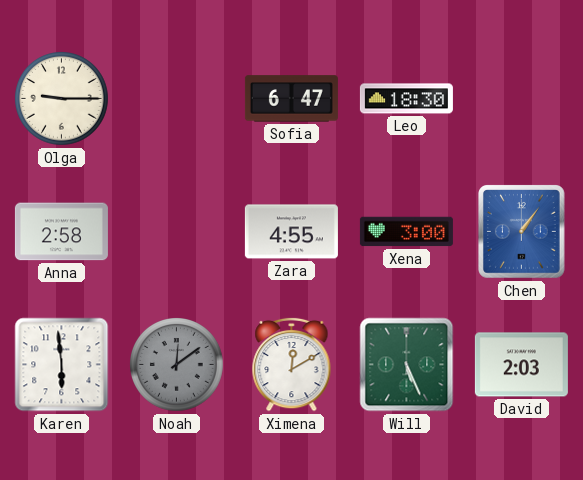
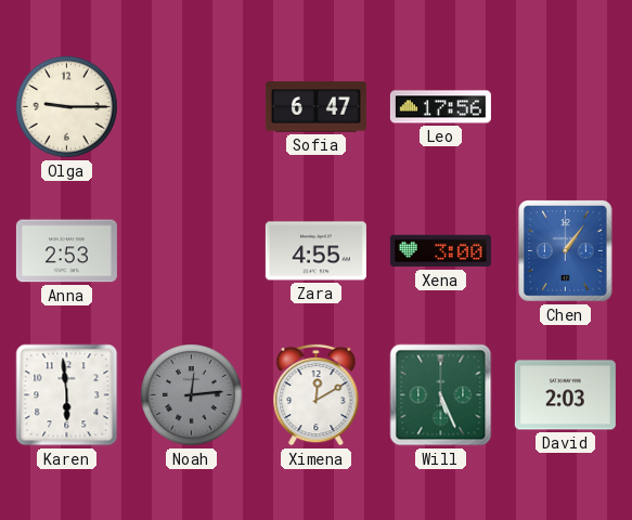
Leo: 18:30 -> 17:56 (440, 107)
Anna: 2:58 -> 2:53 (66, 251)
Noah: 12:09 -> 12:14 (192, 395)
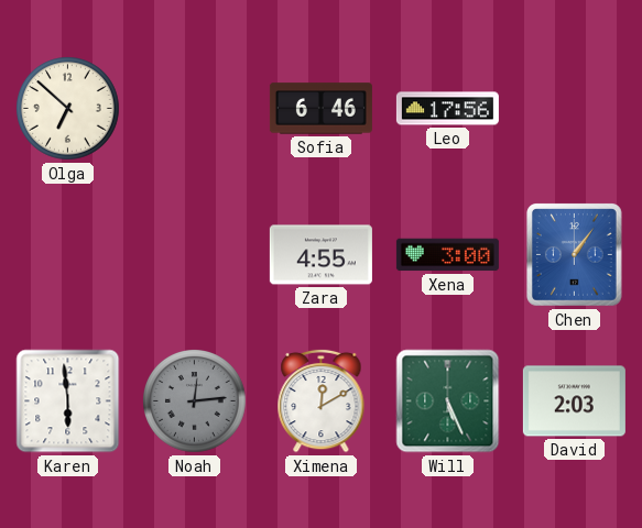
Olga: 9:15 -> 6:52 (68, 109)
Sofia: 6:47 -> 6:46 (320, 109)
Anna: 2:53 -> none (66, 251)
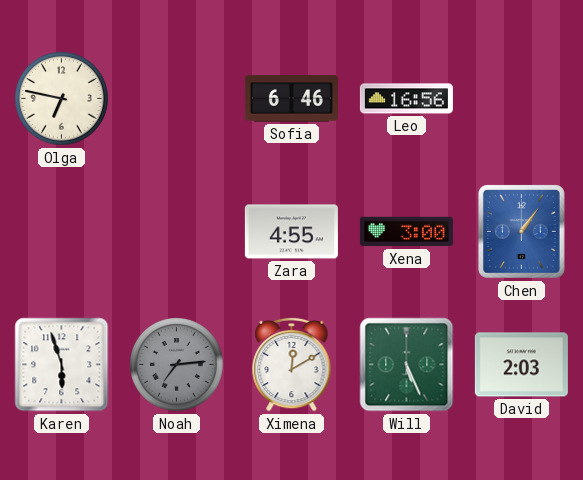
Olga: 6:52 -> 6:47 (62, 99)
Leo: 17:56 -> 16:56 (406, 99)
Karen: 5:59 -> 5:57 (62, 365)
Noah: 12:14 -> 7:14 (177, 365)
